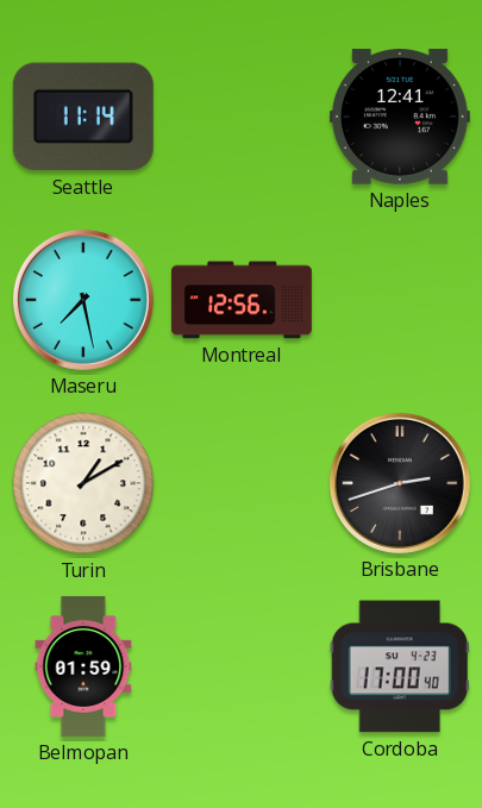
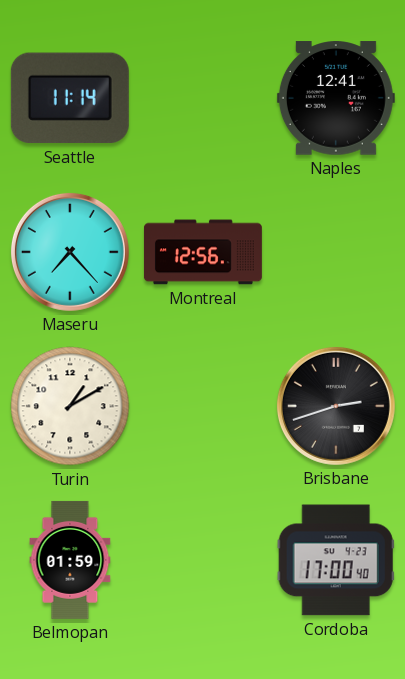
Maseru: 7:28 -> 7:23 (70, 252)
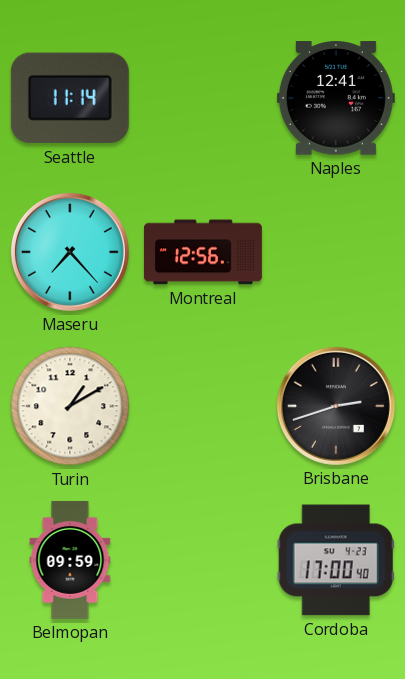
Belmopan: 01:59 -> 09:59 (70, 560)
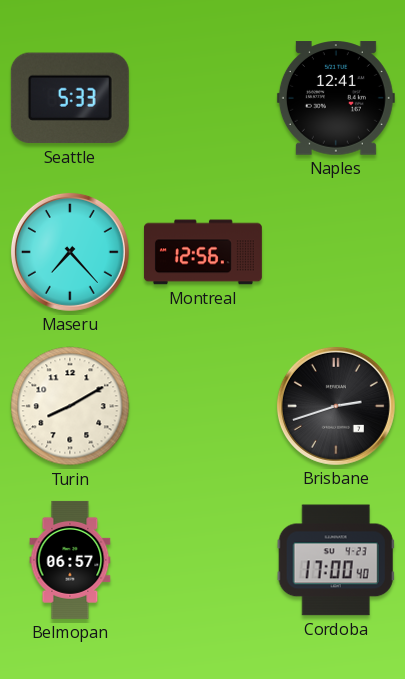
Seattle: 11:14 -> 5:33 (70, 98)
Turin: 1:10 -> 8:10 (70, 406)
Belmopan: 09:59 -> 06:57 (70, 560)
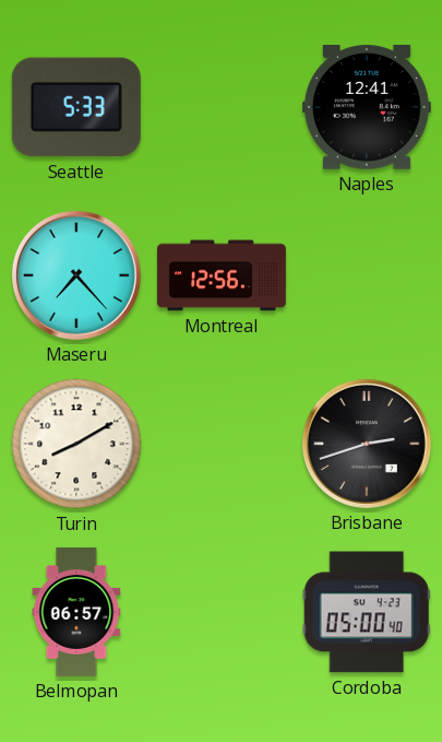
Cordoba: 17:00 -> 05:00 (367, 612)
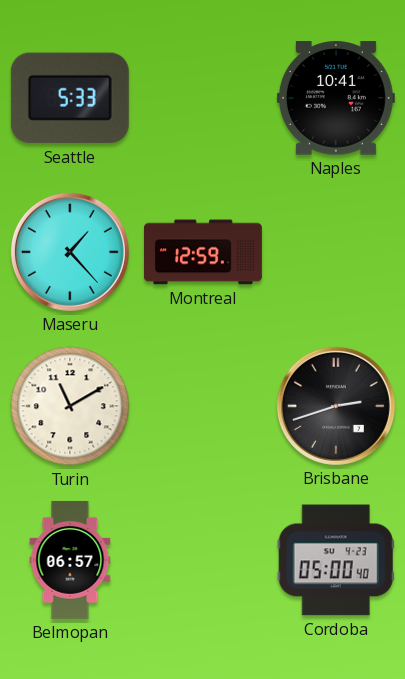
Naples: 12:41 -> 10:41 (336, 98)
Maseru: 7:23 -> 1:23 (70, 252)
Montreal: 12:56 -> 12:59 (203, 252)
Turin: 8:10 -> 11:10 (70, 406)
